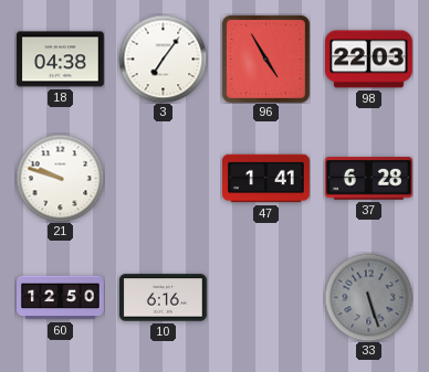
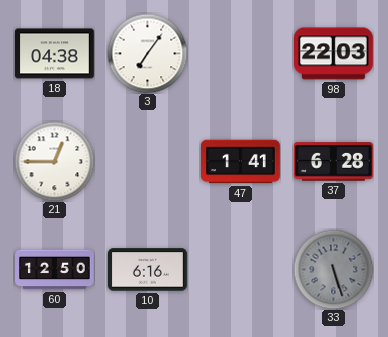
96: 4:55 -> none (265, 59)
21: 9:48 -> 12:45 (54, 161)
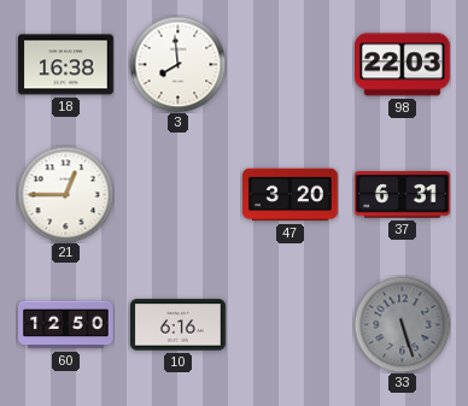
18: 04:38 -> 16:38 (66, 65)
3: 7:06 -> 7:59 (177, 64)
47: 1:41 -> 3:20 (291, 195)
37: 6:28 -> 6:31 (403, 195)
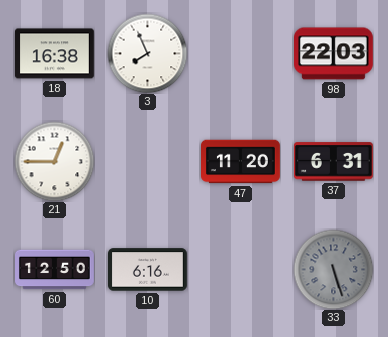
3: 7:59 -> 7:56 (147, 53)
47: 3:20 -> 11:20 (241, 162)
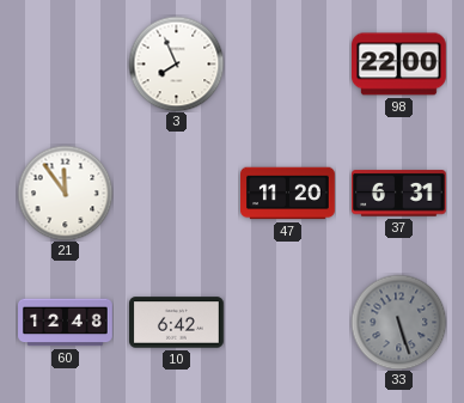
18: 16:38 -> none (55, 54)
98: 22:03 -> 22:00 (399, 65)
21: 12:45 -> 11:54 (65, 193)
60: 12:50 -> 12:48 (66, 323)
10: 6:16 -> 6:42 (177, 323)
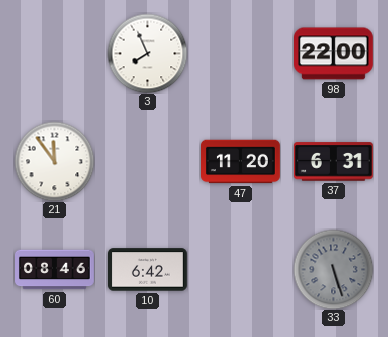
60: 12:48 -> 08:46 (55, 270)
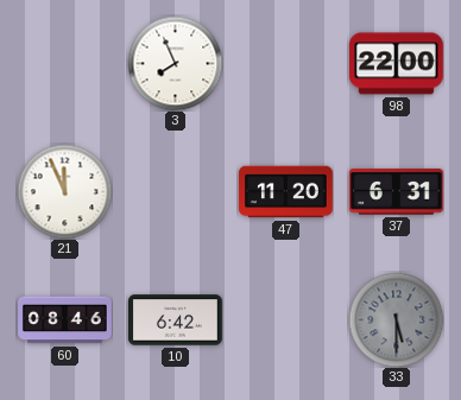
21: 11:54 -> 11:56 (64, 191)
33: 5:27 -> 5:30 (396, 319)
